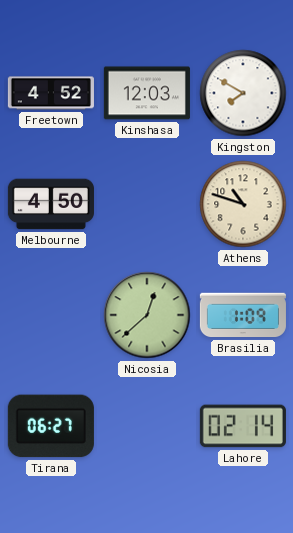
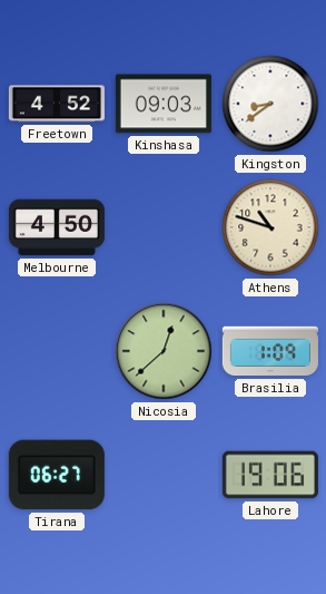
Kinshasa: 12:03 -> 09:03 (164, 104)
Kingston: 7:50 -> 8:39 (270, 104)
Lahore: 02:14 -> 19:06 (270, 475)
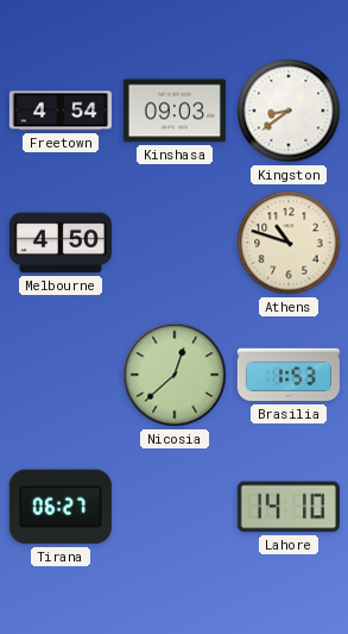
Freetown: 4:52 -> 4:54 (61, 111)
Brasilia: 1:09 -> 1:53 (289, 375)
Lahore: 19:06 -> 14:10 (289, 507)
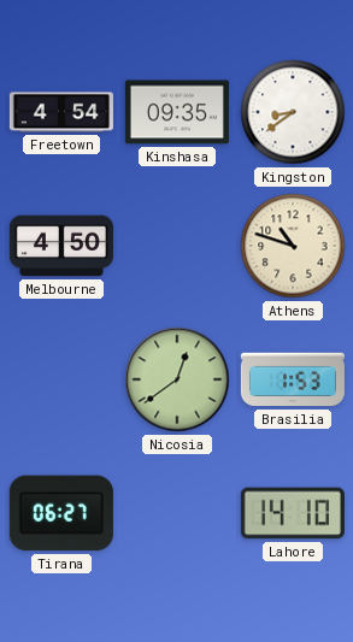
Kinshasa: 09:03 -> 09:35 (177, 112)
Nicosia: 12:38 -> 12:39 (177, 379)
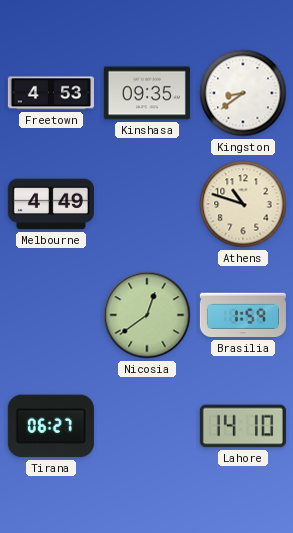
Freetown: 4:54 -> 4:53 (51, 93)
Melbourne: 4:50 -> 4:49 (51, 204)
Brasilia: 1:53 -> 1:59 (243, 315)
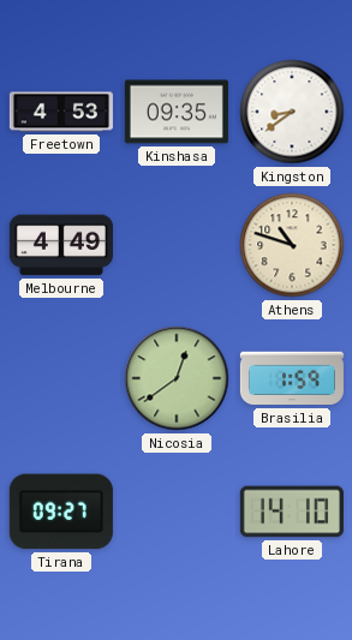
Tirana: 06:27 -> 09:27 (61, 512)
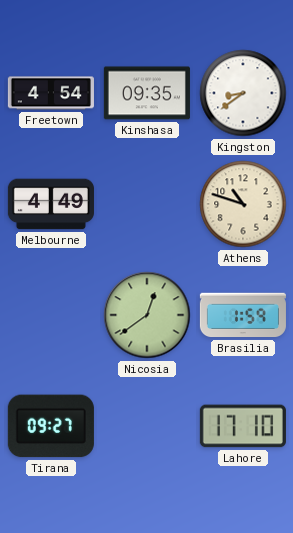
Freetown: 4:53 -> 4:54 (51, 93)
Lahore: 14:10 -> 17:10 (243, 426)
